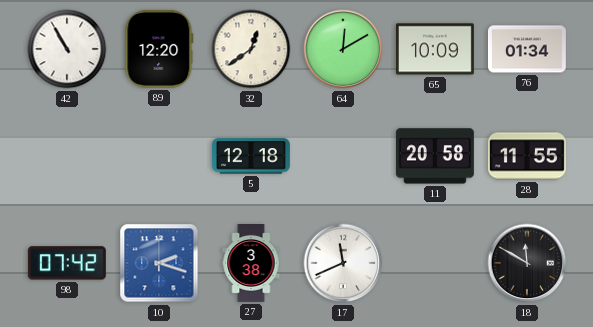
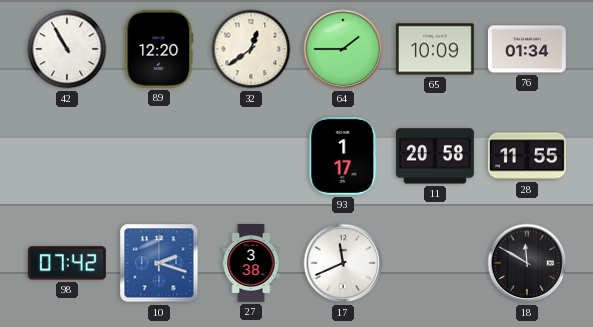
64: 12:10 -> 1:45 (343, 49)
5: 12:18 -> none (251, 156)
93: none -> 1:17 (343, 156)
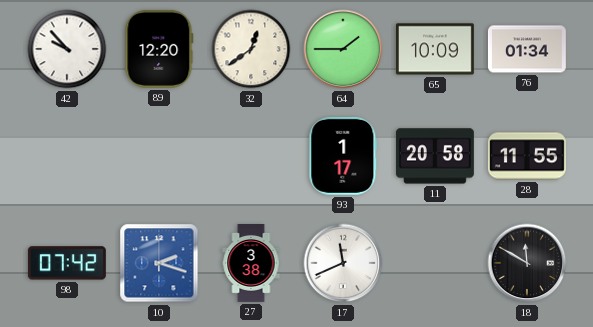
42: 10:55 -> 9:53 (67, 49)
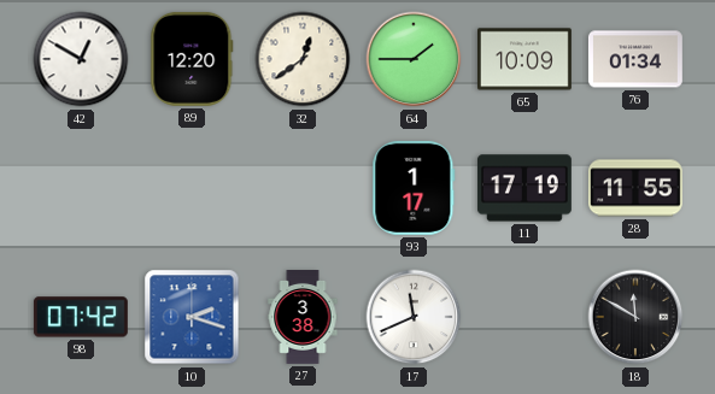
42: 9:53 -> 12:50 (81, 59)
11: 20:58 -> 17:19 (524, 188)
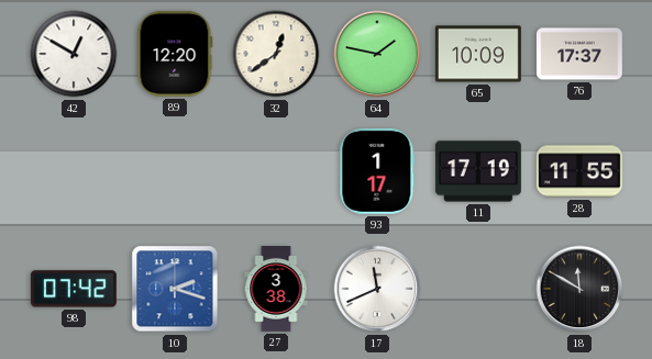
64: 1:45 -> 1:47 (377, 54)
76: 01:34 -> 17:37 (579, 54)
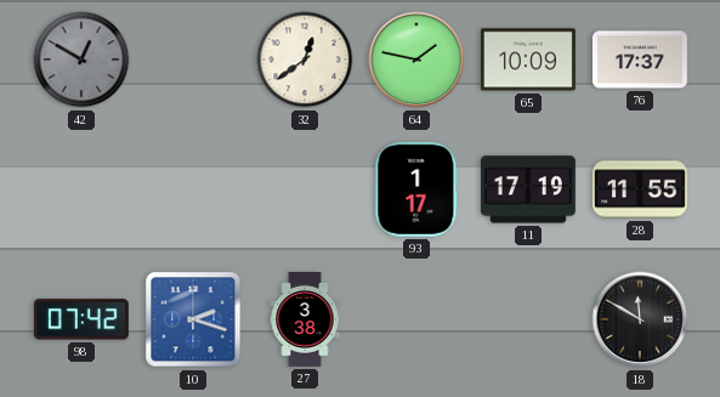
42 dial: white -> grey (81, 59)
89: 12:20 -> none (175, 54)
17: 11:41 -> none (377, 289)
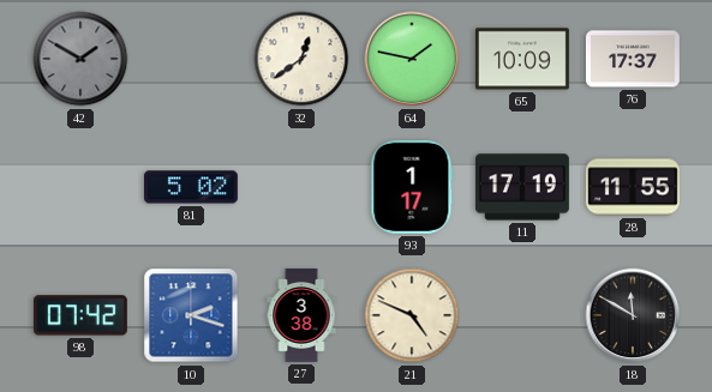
42: 12:50 -> 1:50 (80, 59)
81: none -> 5:02 (191, 187)
21: none -> 4:49 (412, 315)
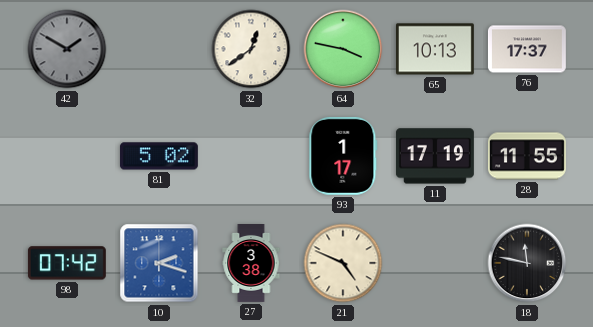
64: 1:47 -> 3:47 (343, 49)
65: 10:09 -> 10:13 (435, 49)
18: 11:50 -> 11:47 (527, 263)
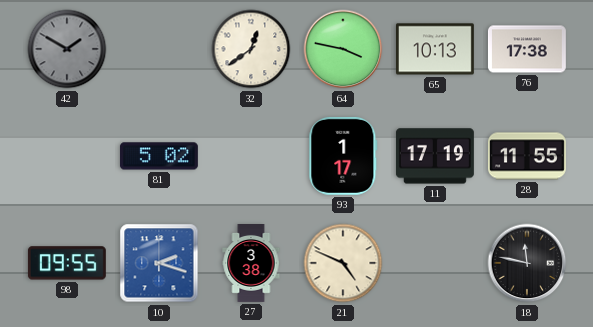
76: 17:37 -> 17:38 (527, 49)
98: 07:42 -> 09:55 (67, 263)
